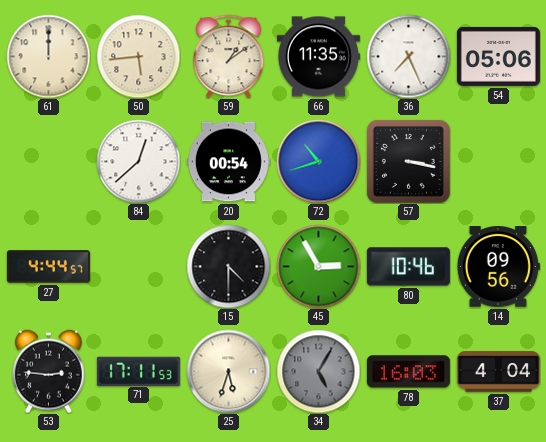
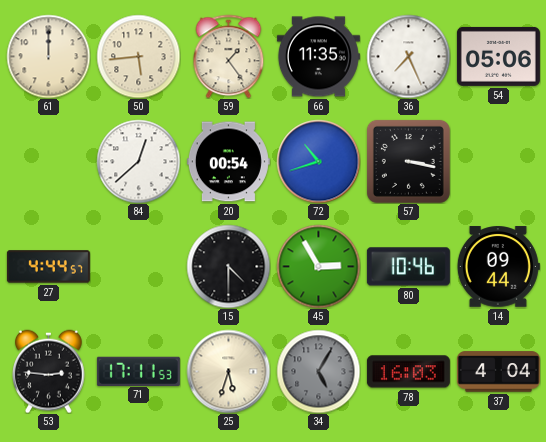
59: 1:09 -> 1:24 (229, 56)
14: 09:56 -> 09:44 (498, 267)
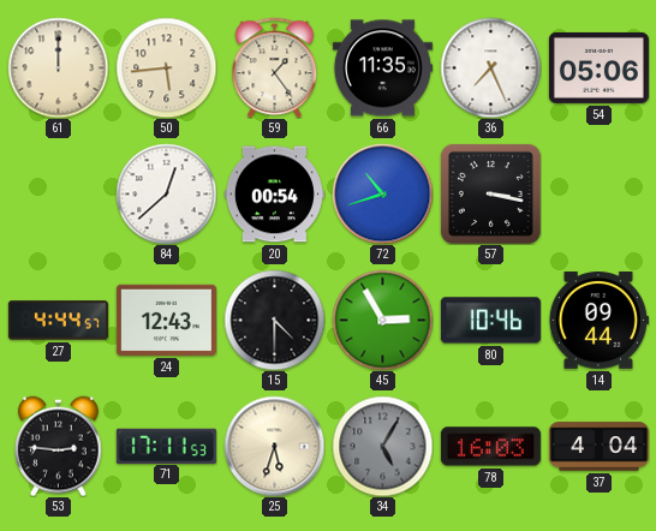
24: none -> 12:43 (166, 320)
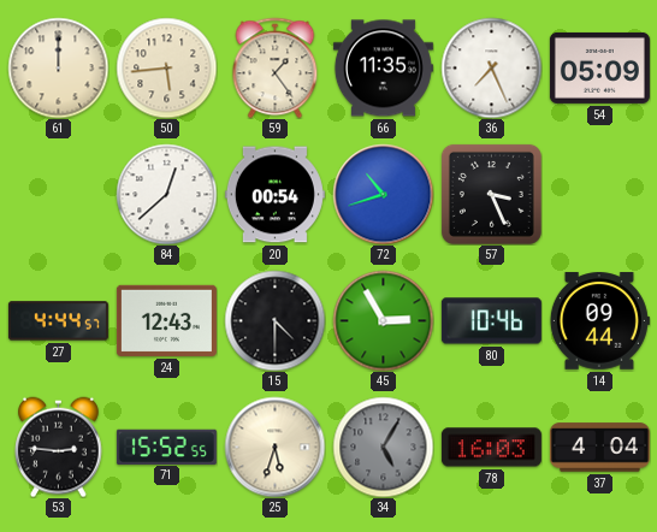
54: 05:06 -> 05:09 (599, 67)
57: 3:17 -> 3:26 (491, 194)
71: 17:11 -> 15:52 (166, 447)
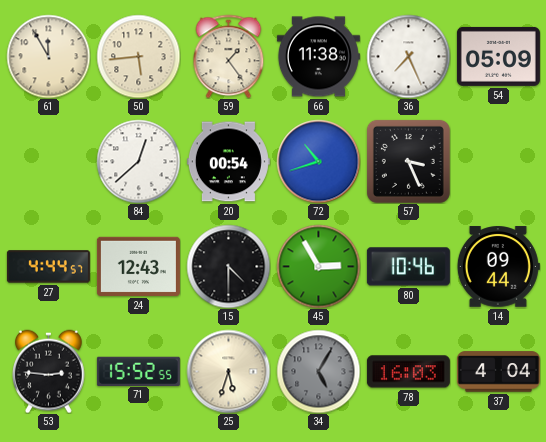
61: 12:00 -> 11:55 (48, 56)
66: 11:35 -> 11:38 (318, 57)
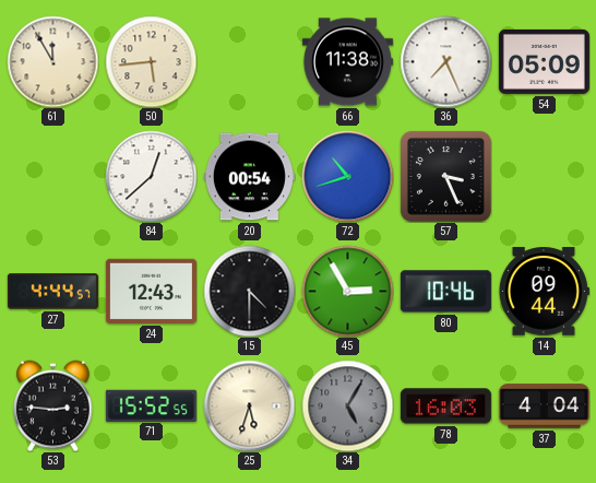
59: 1:24 -> none (229, 56)
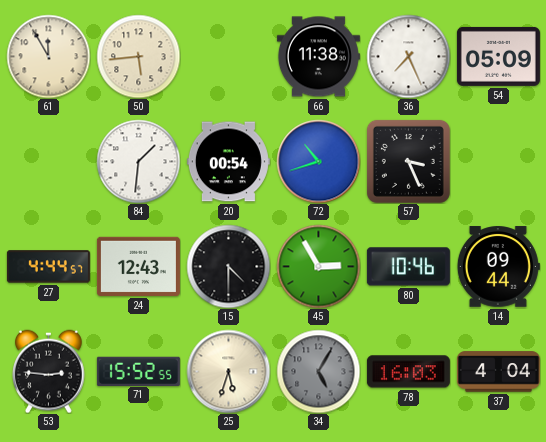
84: 12:38 -> 1:31 (138, 161)
